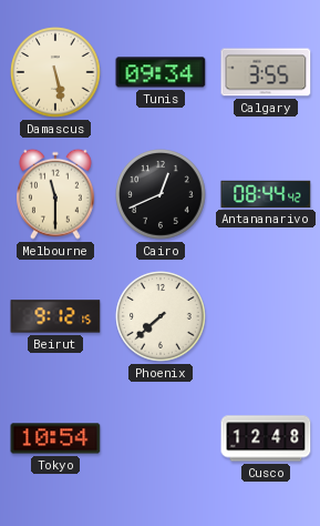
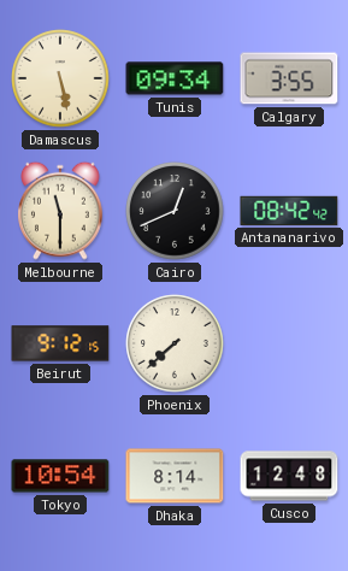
Antananarivo: 08:44 -> 08:42 (289, 211)
Dhaka: none -> 8:14 (175, 476)
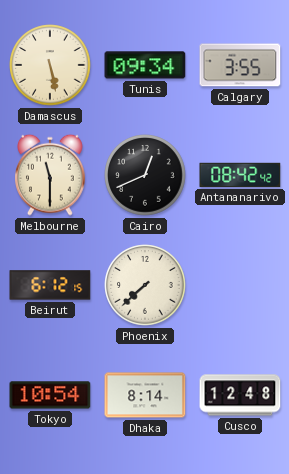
Beirut: 9:12 -> 6:12 (50, 285)
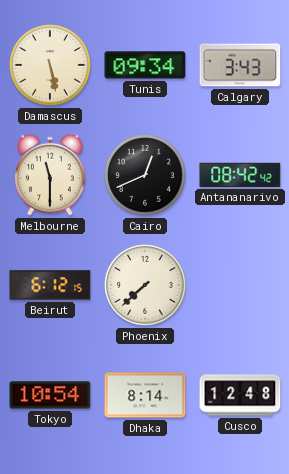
Calgary: 3:55 -> 3:43 (240, 65)
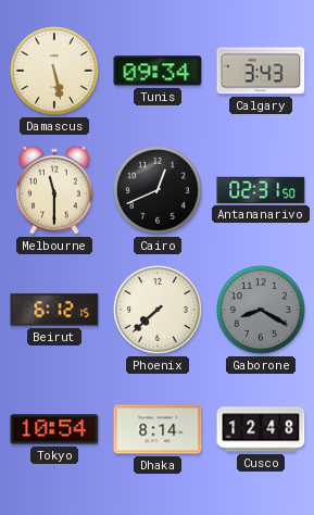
Antananarivo: 08:42 -> 02:31 (261, 190)
Gaborone: none -> 8:20 (261, 310)
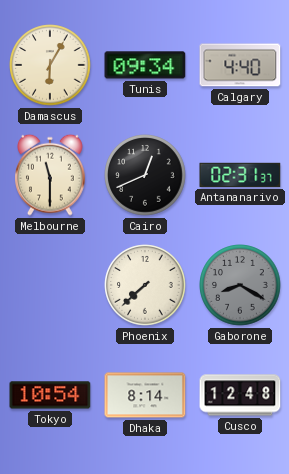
Damascus: 5:28 -> 6:05 (50, 65)
Calgary: 3:43 -> 4:40 (240, 65)
Antananarivo: 02:31:50 -> 02:31:37 (240, 175)
Beirut: 6:12 -> none (54, 310)
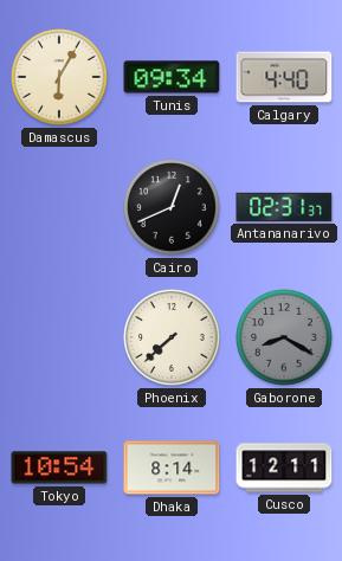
Melbourne: 11:30 -> none (51, 175)
Cusco: 12:48 -> 12:11 (284, 468)
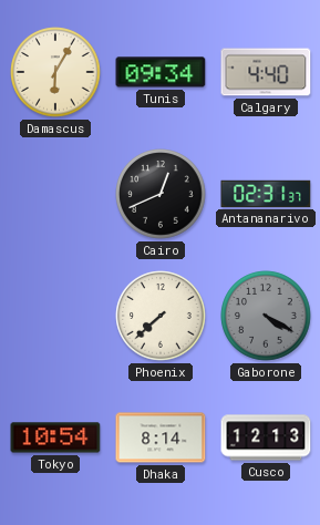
Gaborone: 8:20 -> 4:20 (266, 316)
Cusco: 12:11 -> 12:13 (266, 437)
